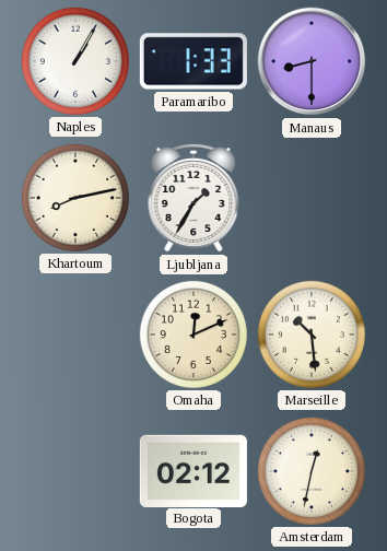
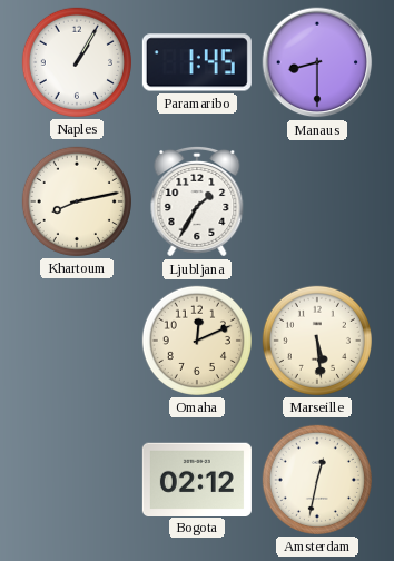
Paramaribo: 1:33 -> 1:45 (197, 62)
Marseille: 10:29 -> 5:29 (317, 341)
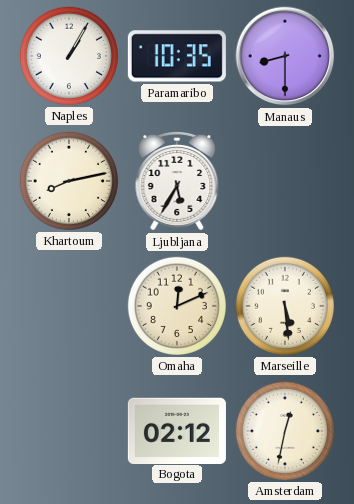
Paramaribo: 1:45 -> 10:35 (177, 56)
Ljubljana: 1:35 -> 5:35 (177, 182)
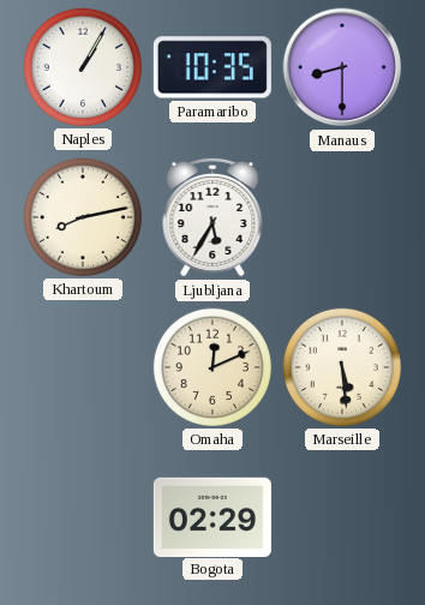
Bogota: 02:12 -> 02:29 (212, 516)
Amsterdam: 12:32 -> none (285, 431)
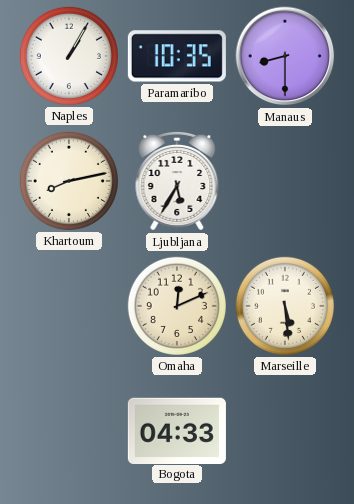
Bogota: 02:29 -> 04:33 (177, 430)
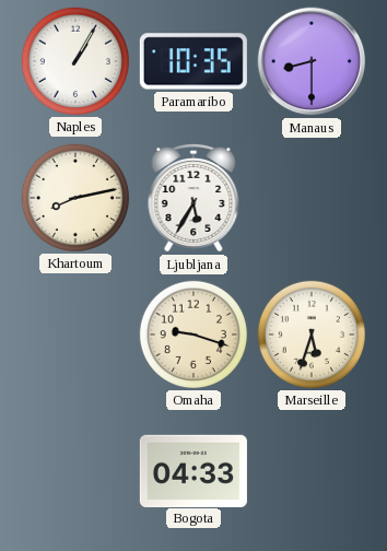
Omaha: 12:11 -> 9:18 (193, 335)
Marseille: 5:29 -> 5:33 (312, 335)
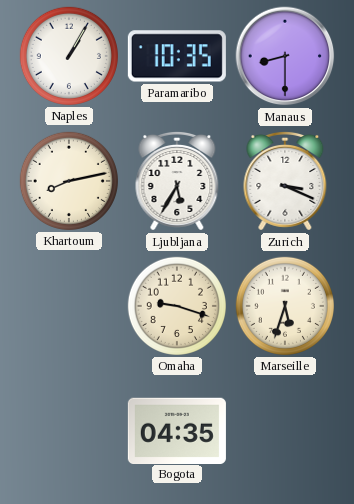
Zurich: none -> 3:19 (285, 182)
Bogota: 04:33 -> 04:35 (177, 430)
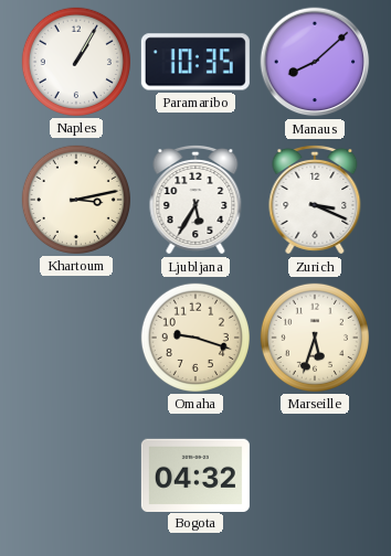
Manaus: 8:30 -> 8:08 (315, 62)
Khartoum: 8:13 -> 3:13 (76, 200)
Bogota: 04:35 -> 04:32 (196, 474)
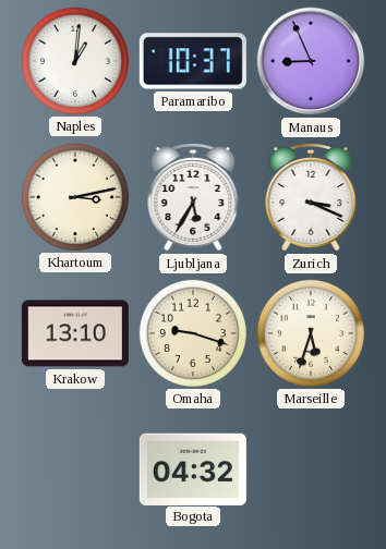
Naples: 1:05 -> 1:01 (75, 61)
Paramaribo: 10:35 -> 10:37 (193, 61)
Manaus: 8:08 -> 8:56 (311, 61)
Krakow: none -> 13:10 (75, 333)
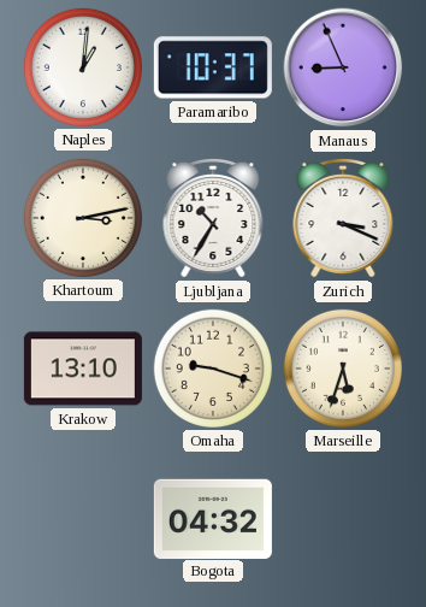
Ljubljana: 5:35 -> 10:35 (213, 219)
